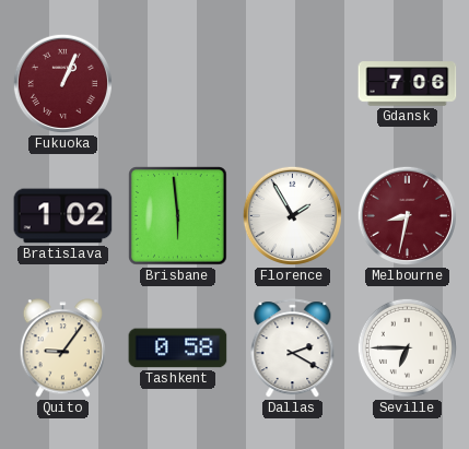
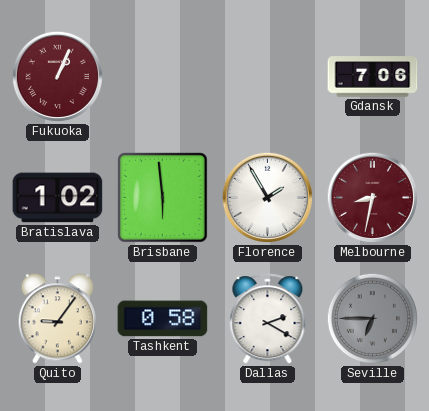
Seville dial: white -> grey (372, 318)
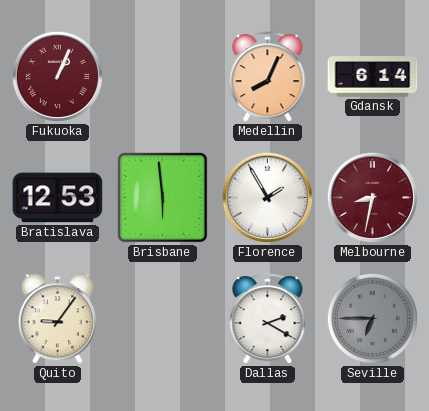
Medellin: none -> 8:04 (268, 77)
Gdansk: 7:06 -> 6:14 (373, 77)
Bratislava: 1:02 -> 12:53 (58, 198)
Tashkent: 0:58 -> none (163, 319)
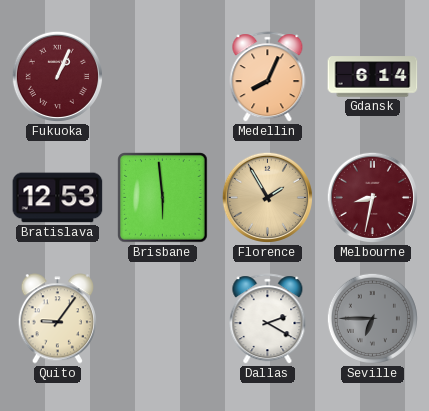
Florence dial: white -> champagne (267, 197)
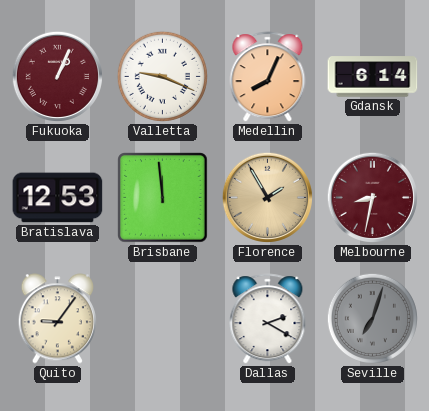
Valletta: none -> 9:19 (162, 76)
Brisbane: 5:59 -> 11:59 (163, 198)
Seville: 6:45 -> 7:03 (372, 318)
